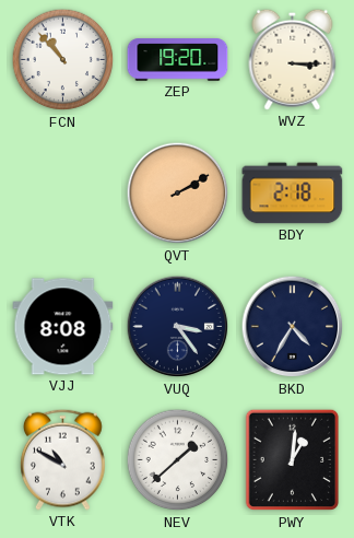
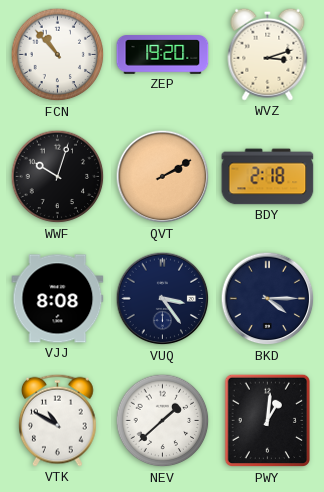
WVZ: 3:15 -> 3:12 (268, 54)
WWF: none -> 10:03 (58, 177)
BKD: 4:35 -> 4:15 (268, 299)
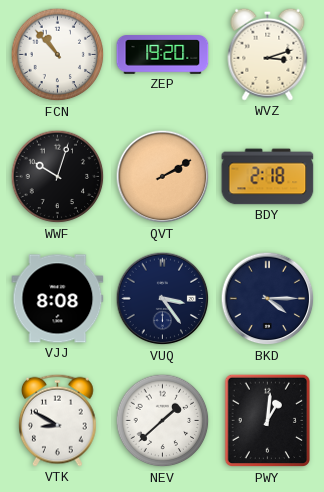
VTK: 10:50 -> 8:50 (58, 420)
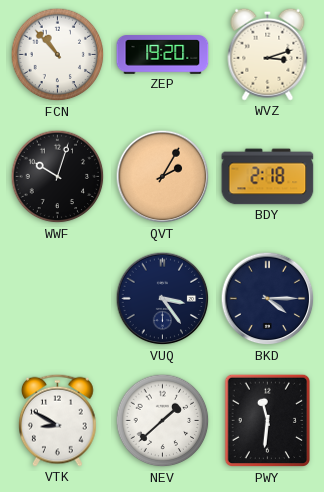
QVT: 2:10 -> 2:05 (163, 177)
VJJ: 8:08 -> none (58, 299)
PWY: 1:01 -> 11:31 (267, 421)
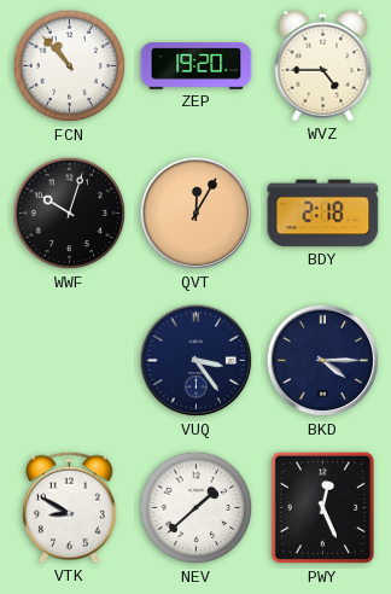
WVZ: 3:12 -> 4:45 (323, 65)
QVT: 2:05 -> 12:05 (197, 214)
PWY: 11:31 -> 12:26 (322, 508)
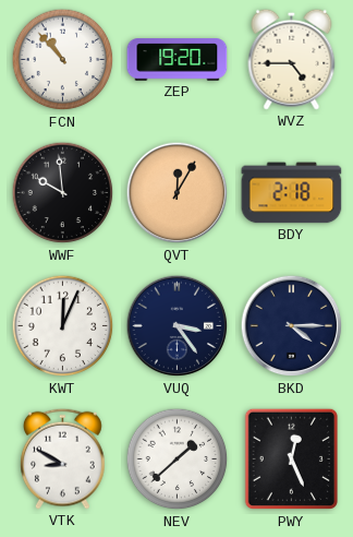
WWF: 10:03 -> 9:59 (63, 193)
KWT: none -> 12:04 (63, 326)
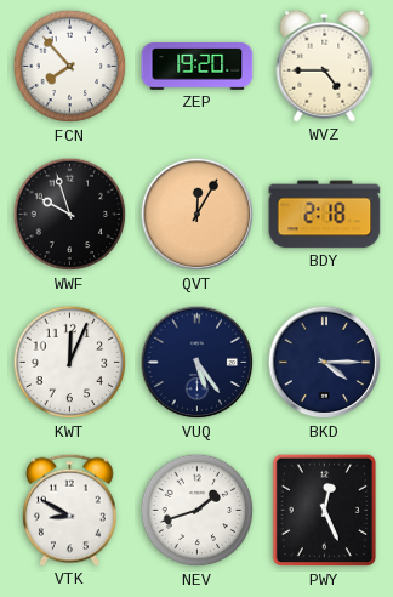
FCN: 10:53 -> 7:53 (70, 67)
WWF: 9:59 -> 9:57 (70, 215)
VUQ: 3:24 -> 5:24 (198, 363)
NEV: 1:38 -> 1:42 (198, 511)
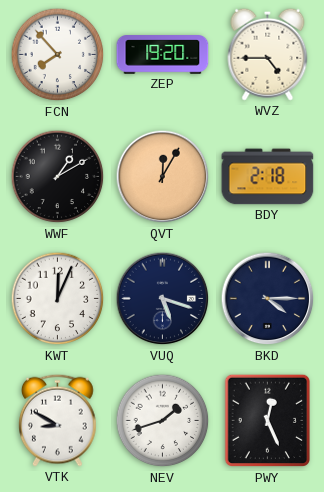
WWF: 9:57 -> 1:10 (58, 177)
VUQ: 5:24 -> 5:18 (163, 299)
